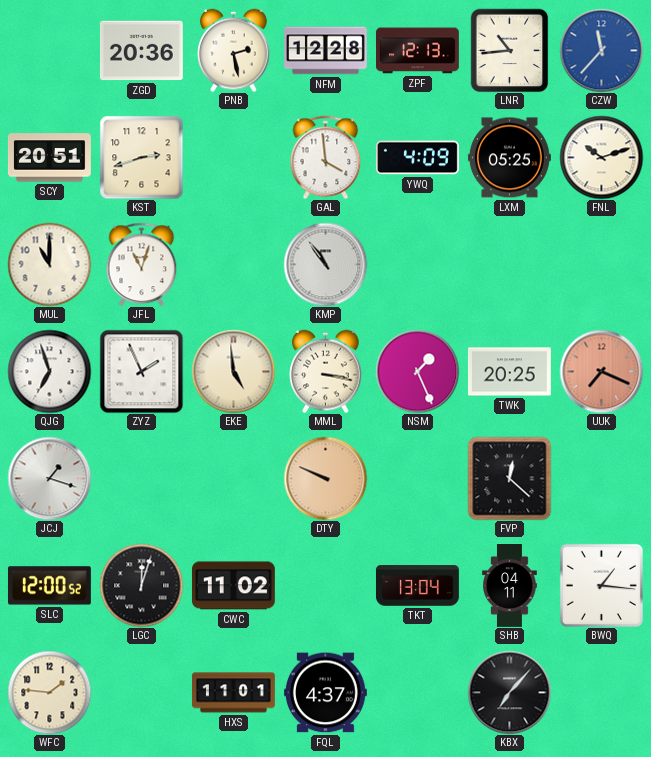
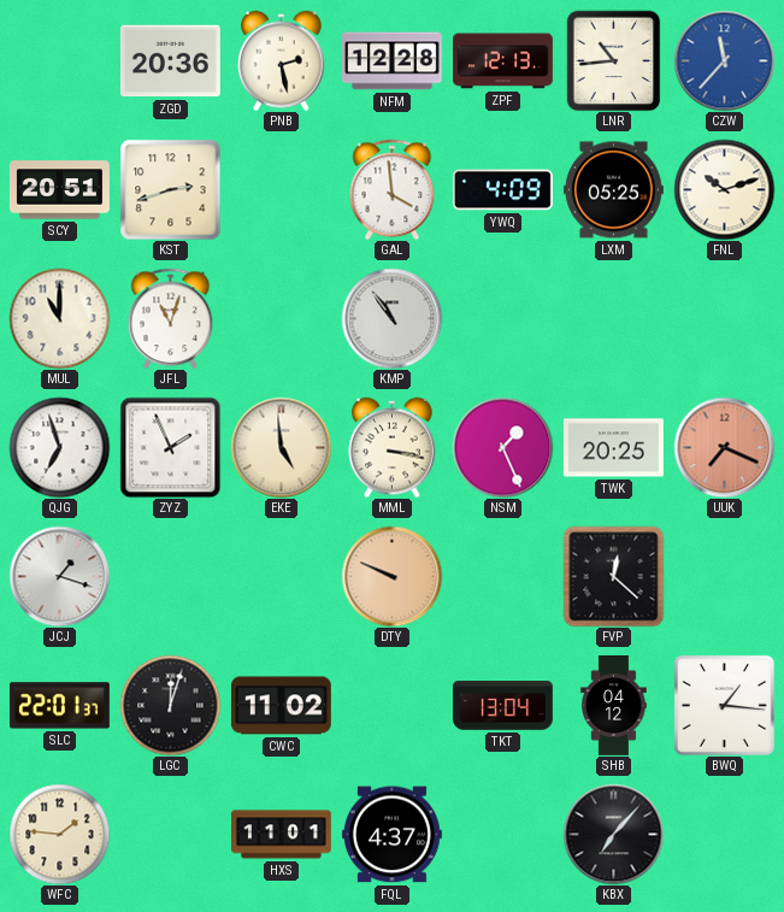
SLC: 12:00 -> 22:01 (59, 706)
SHB: 04:11 -> 04:12 (614, 706)
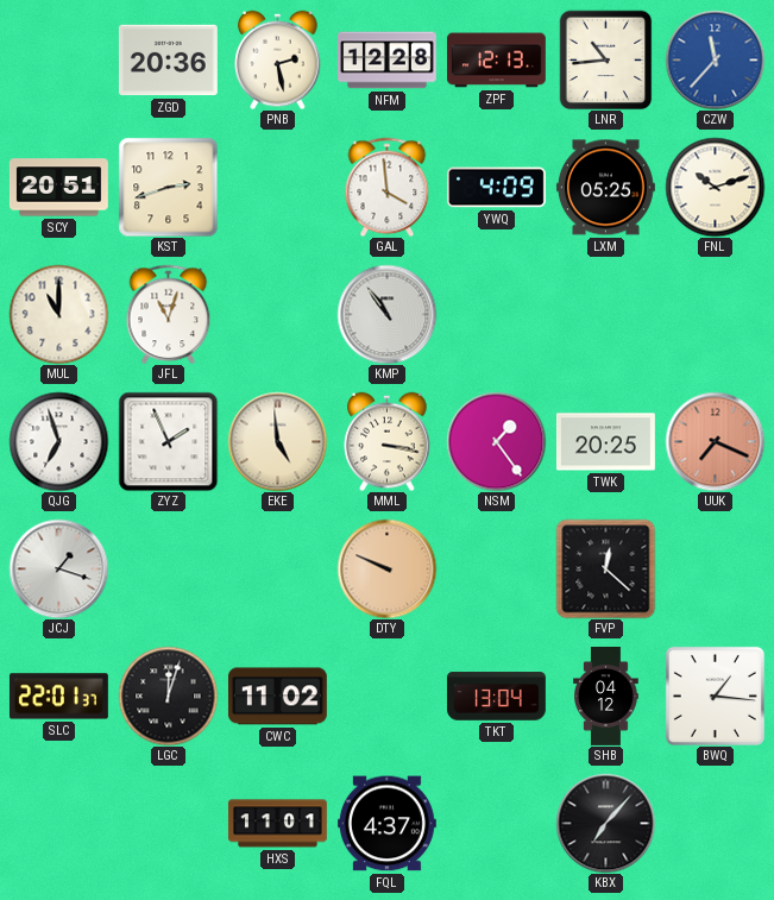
NSM: 1:26 -> 1:24 (496, 441)
WFC: 1:46 -> none (59, 834)
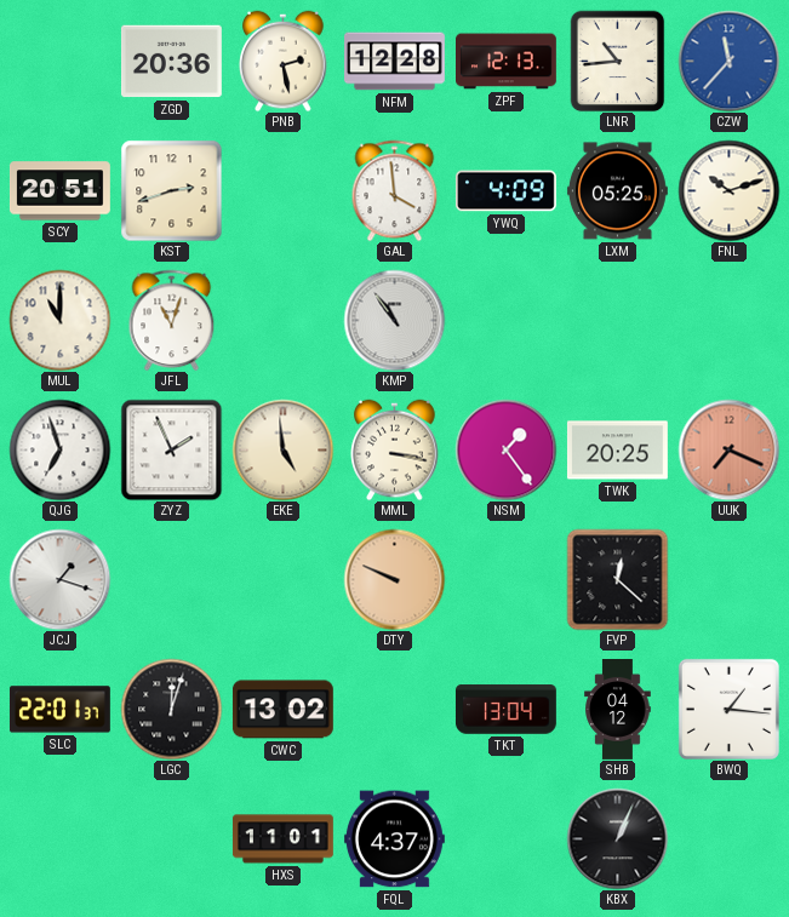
CWC: 11:02 -> 13:02 (282, 710)
KBX: 7:07 -> 1:04 (617, 838)
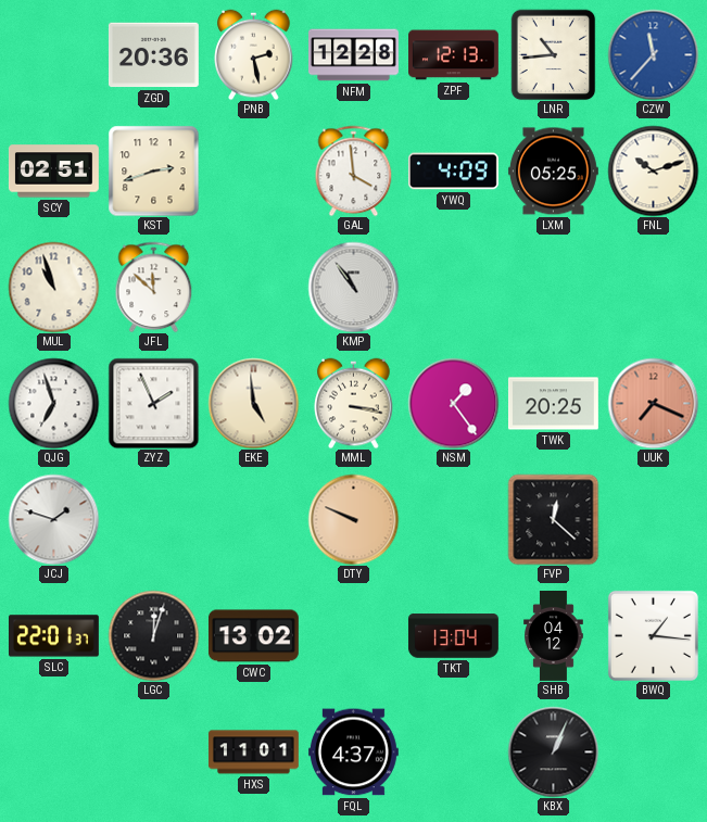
SCY: 20:51 -> 02:51 (53, 172)
MUL: 11:00 -> 10:57 (53, 287)
JFL: 11:03 -> 11:52 (154, 287)
JCJ: 1:18 -> 1:48 (53, 519)
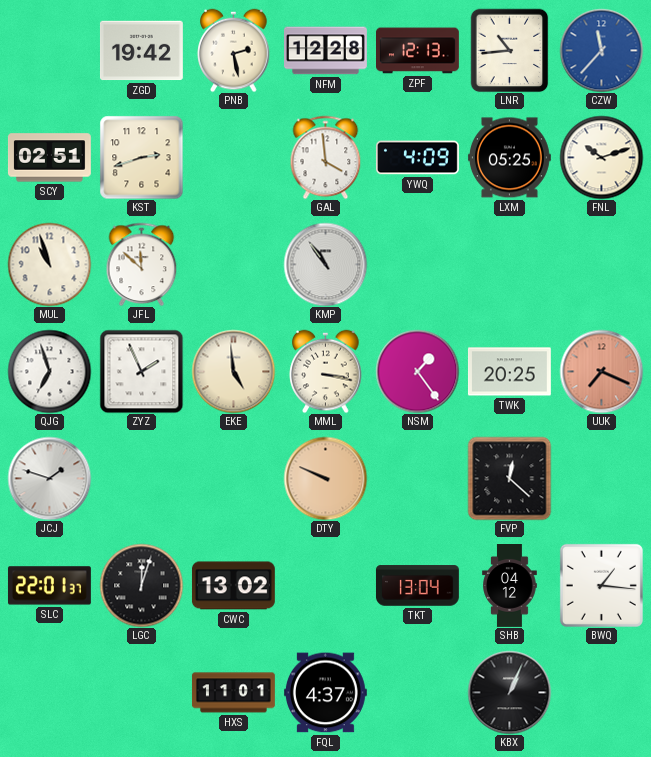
ZGD: 20:36 -> 19:42 (141, 51)
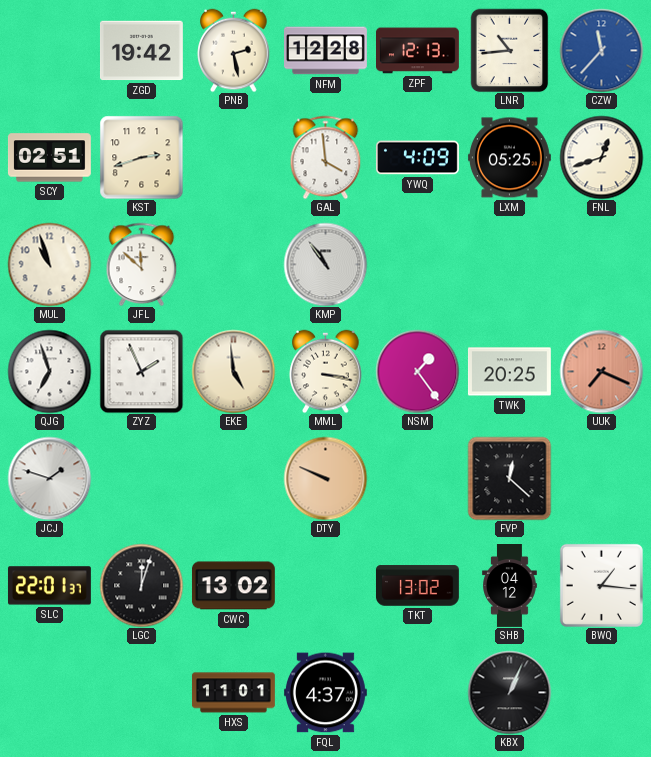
FNL: 10:12 -> 12:42 (601, 157)
TKT: 13:04 -> 13:02 (417, 586)
